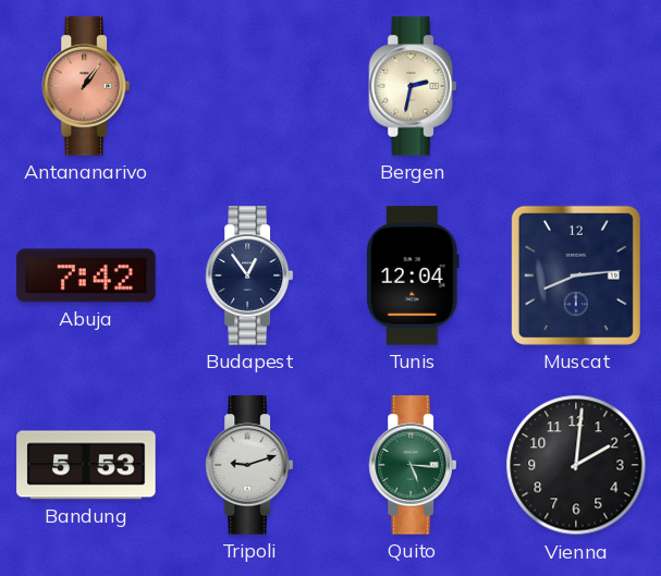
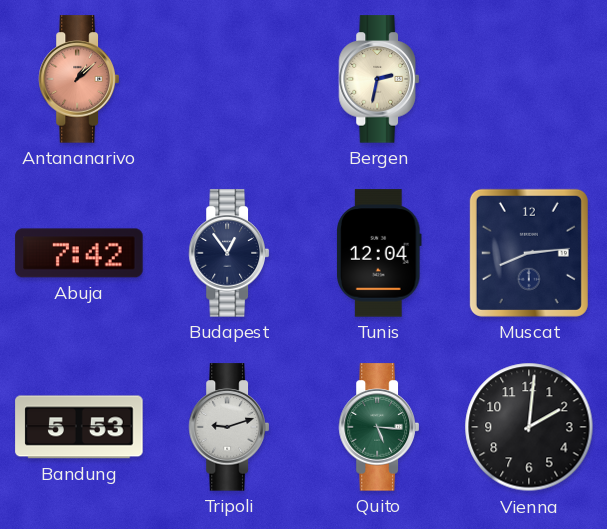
Antananarivo: 1:06 -> 1:08 (78, 79)
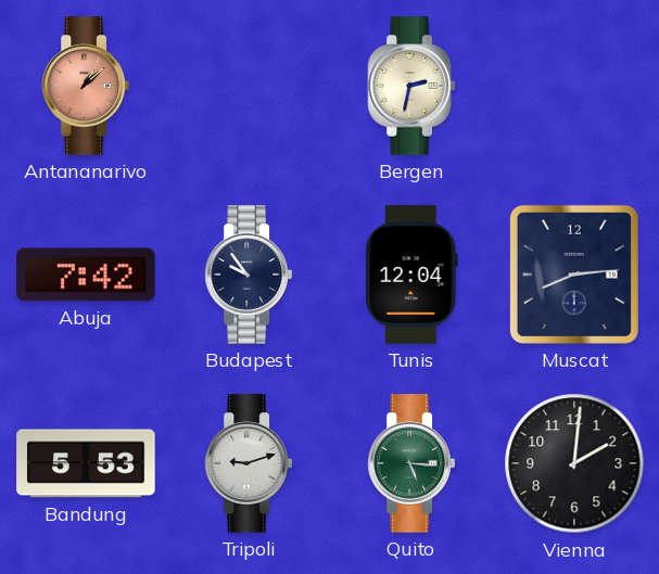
Budapest: 12:54 -> 9:54 (248, 275)
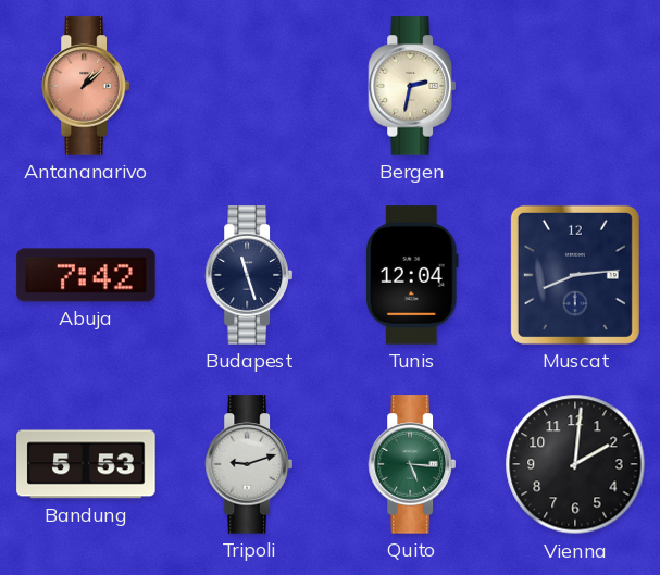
Budapest: 9:54 -> 11:27 (248, 275)
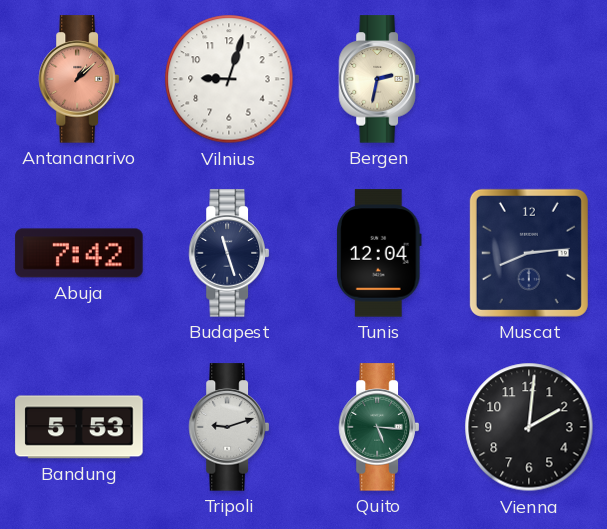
Vilnius: none -> 9:03 (229, 79)
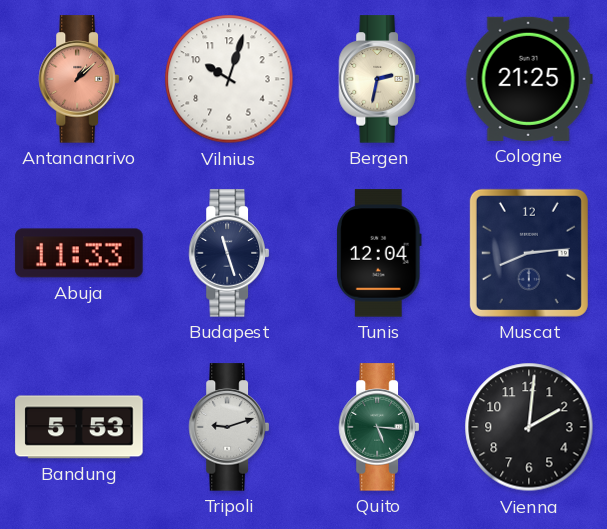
Vilnius: 9:03 -> 10:03 (229, 79)
Cologne: none -> 21:25 (529, 79)
Abuja: 7:42 -> 11:33 (79, 253)
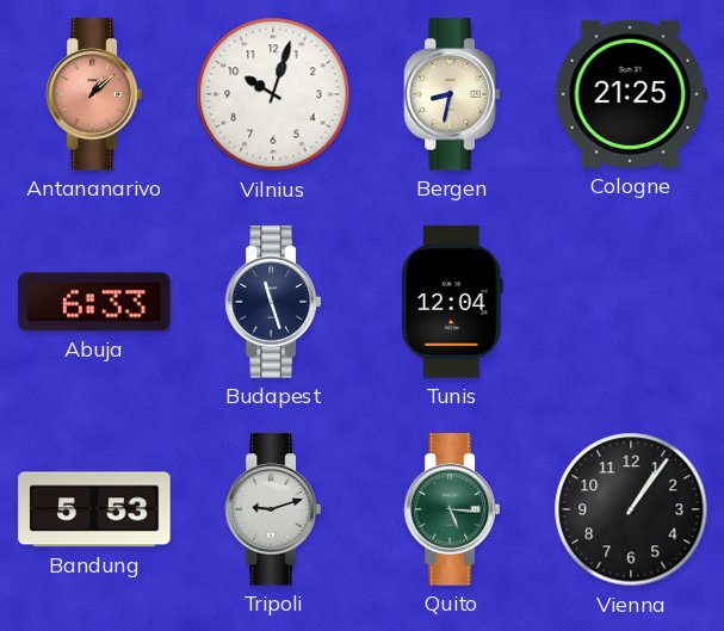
Bergen: 2:32 -> 8:32 (451, 94)
Abuja: 11:33 -> 6:33 (94, 302)
Muscat: 8:14 -> none (529, 253)
Vienna: 2:01 -> 1:06 (631, 509)
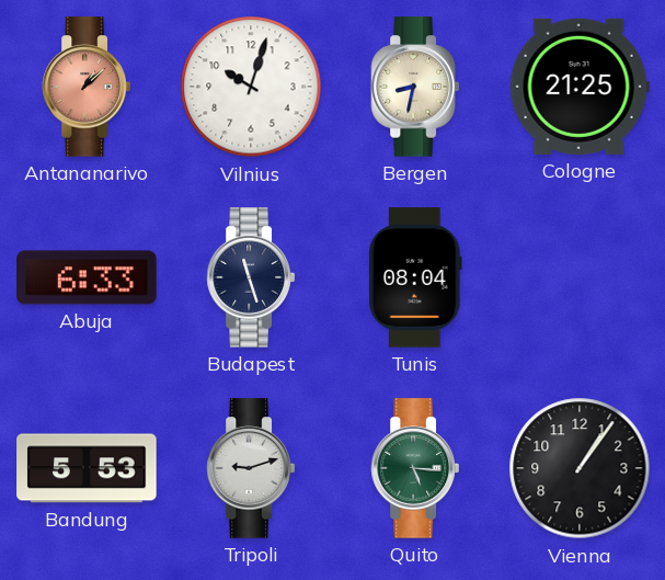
Tunis: 12:04 -> 08:04 (416, 277)
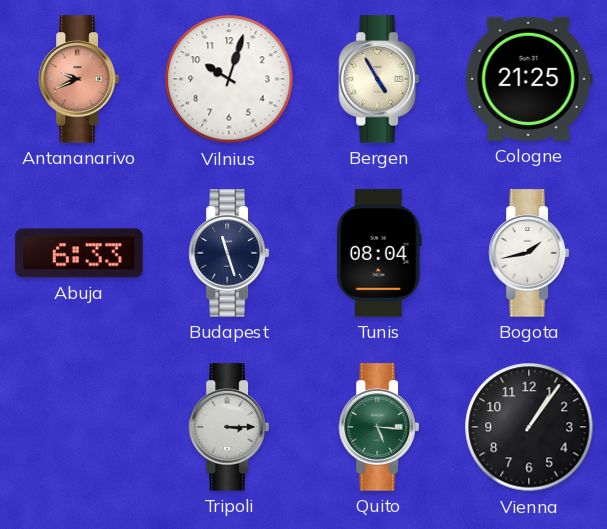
Antananarivo: 1:08 -> 9:41 (78, 79)
Bergen: 8:32 -> 4:55 (378, 79)
Bogota: none -> 1:43 (528, 253)
Bandung: 5:53 -> none (87, 468)
Tripoli: 9:12 -> 3:15 (228, 427)
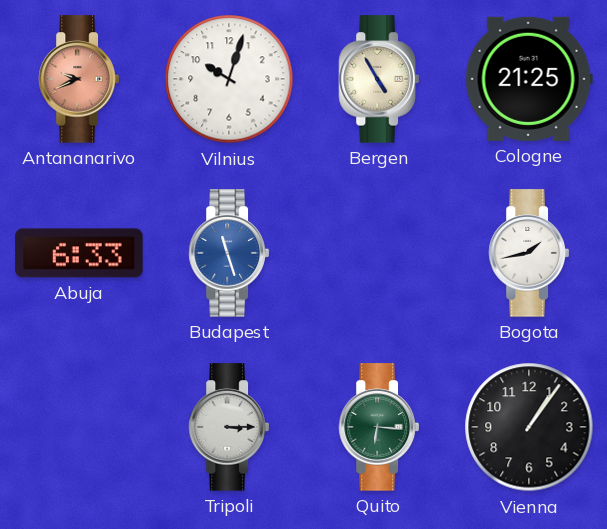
Budapest dial: navy -> blue (228, 253)
Tunis: 08:04 -> none (380, 253)
Quito: 5:16 -> 6:16 (378, 427)
